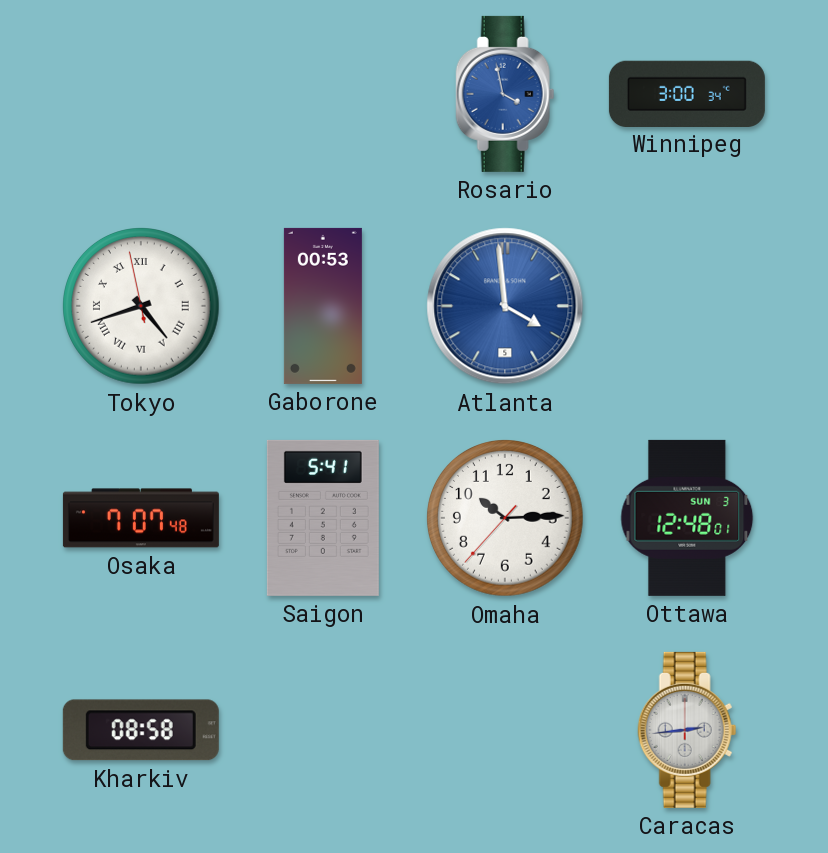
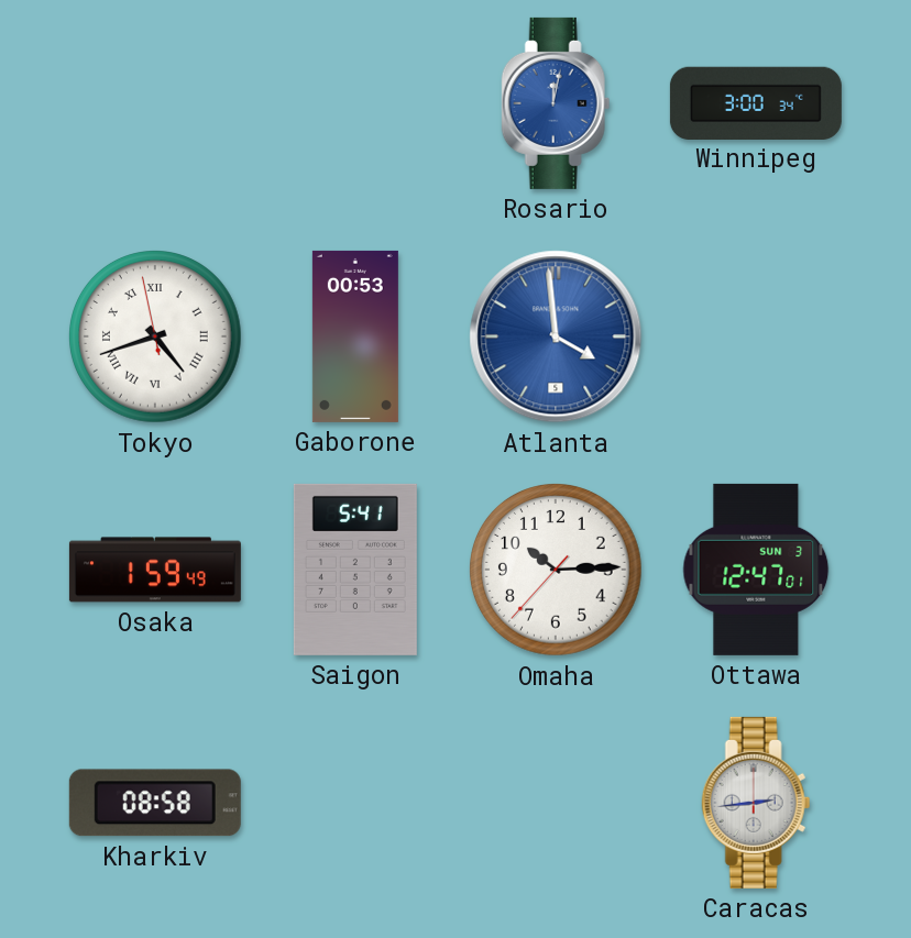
Rosario: 3:58 -> 12:02 (556, 103)
Osaka: 7:07 -> 1:59 (155, 570)
Ottawa: 12:48 -> 12:47 (756, 570)
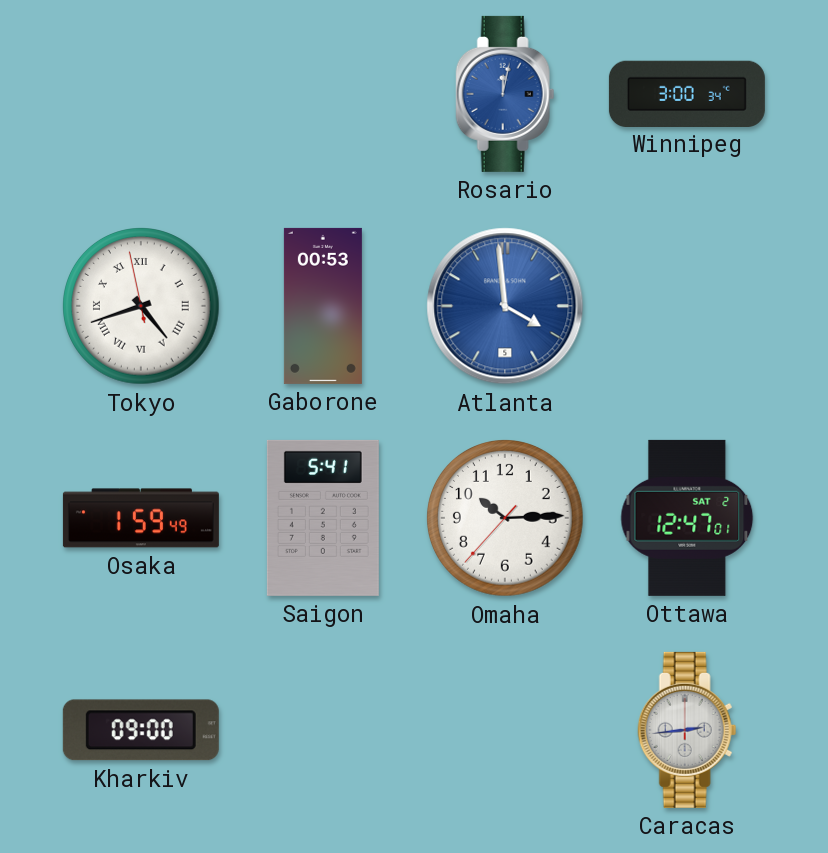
Ottawa date: SUN 3 -> SAT 2 (687, 518)
Kharkiv: 08:58 -> 09:00 (141, 730)
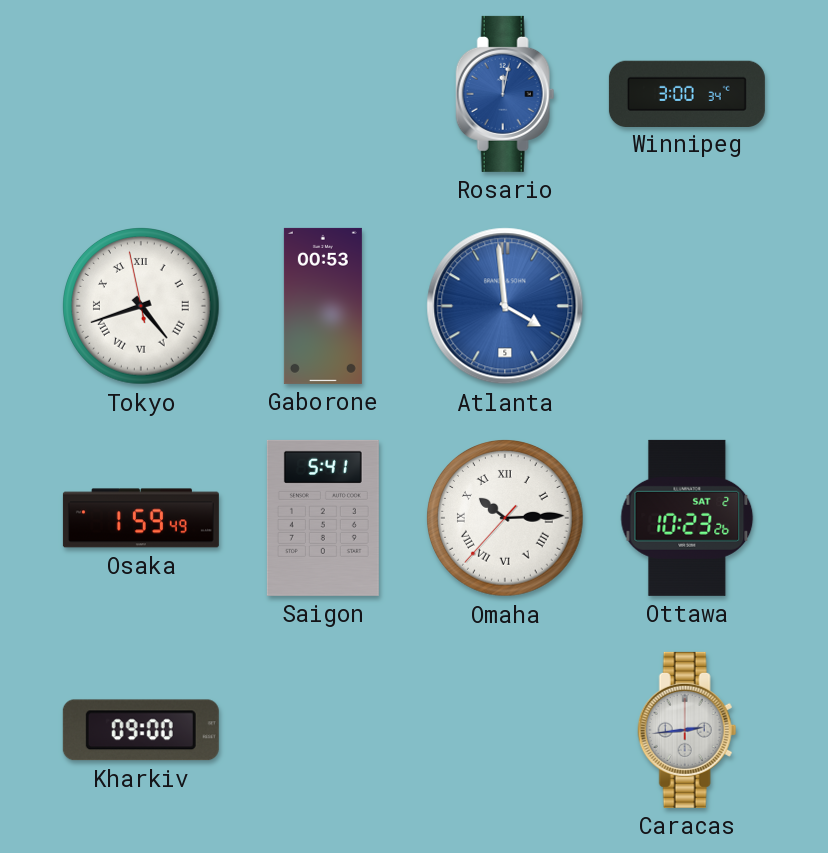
Omaha numerals: Arabic -> Roman (506, 519)
Ottawa: 12:47 -> 10:23 (687, 518)
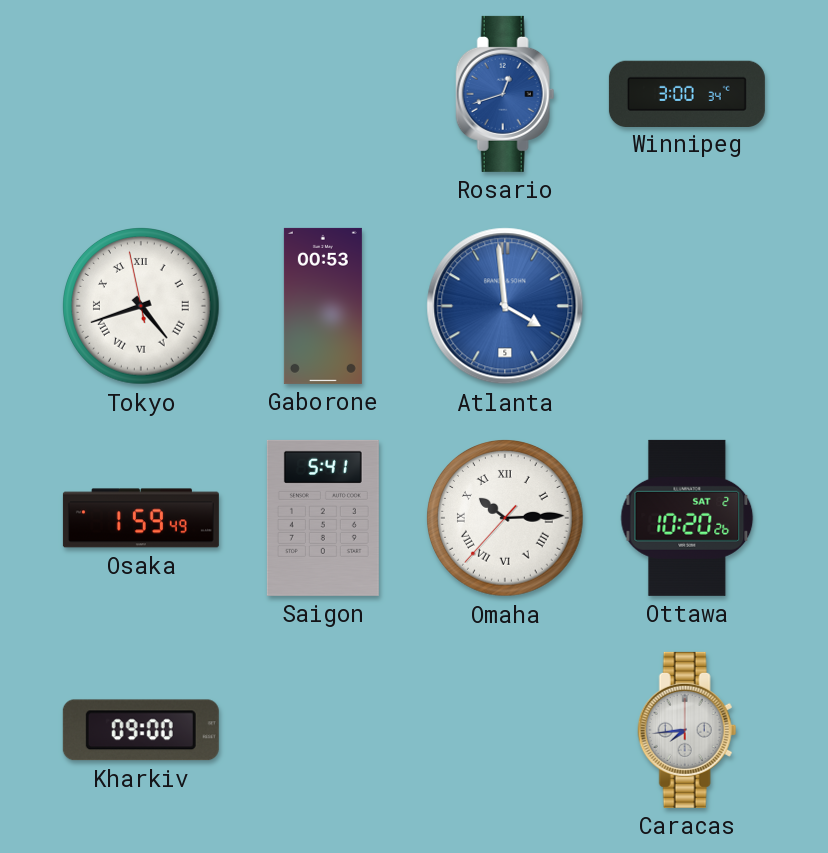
Rosario: 12:02 -> 12:42 (505, 94)
Ottawa: 10:23 -> 10:20 (687, 518)
Caracas: 2:44 -> 7:44 (687, 730)
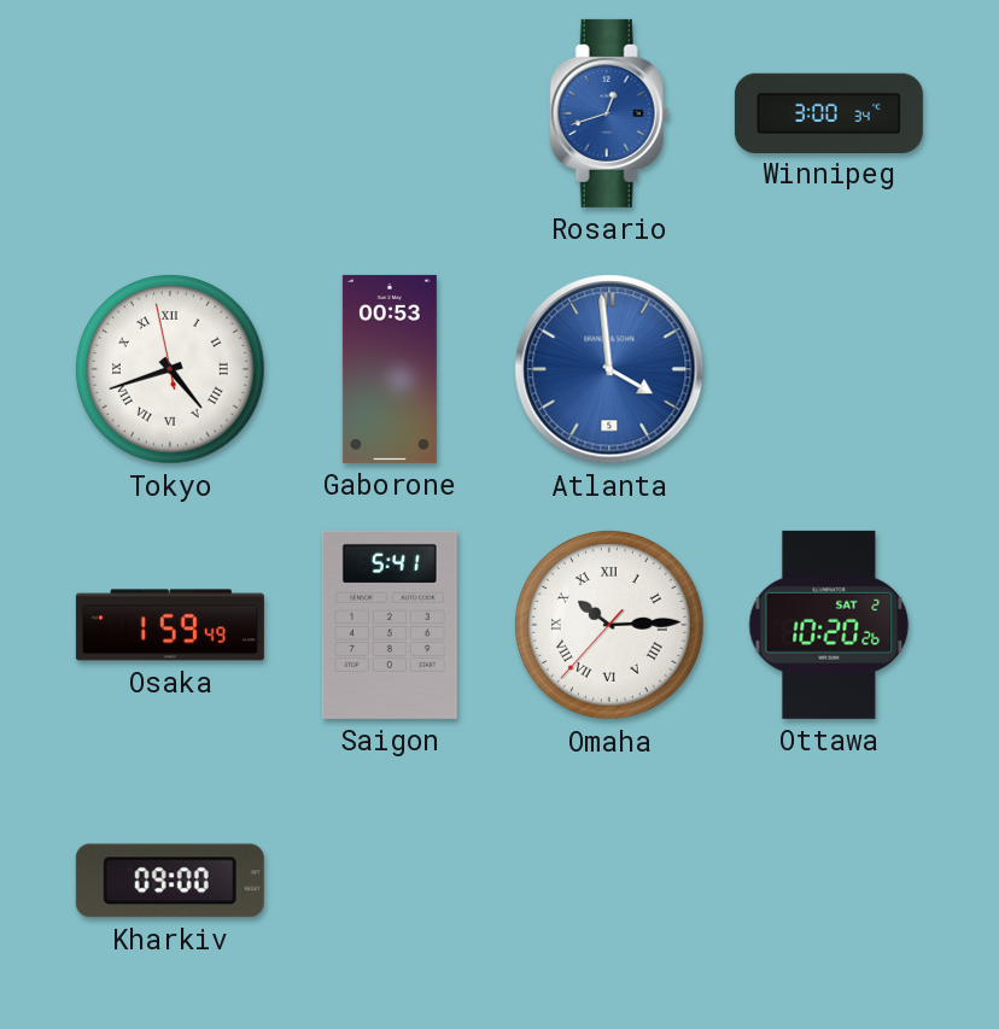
Caracas: 7:44 -> none (687, 730)
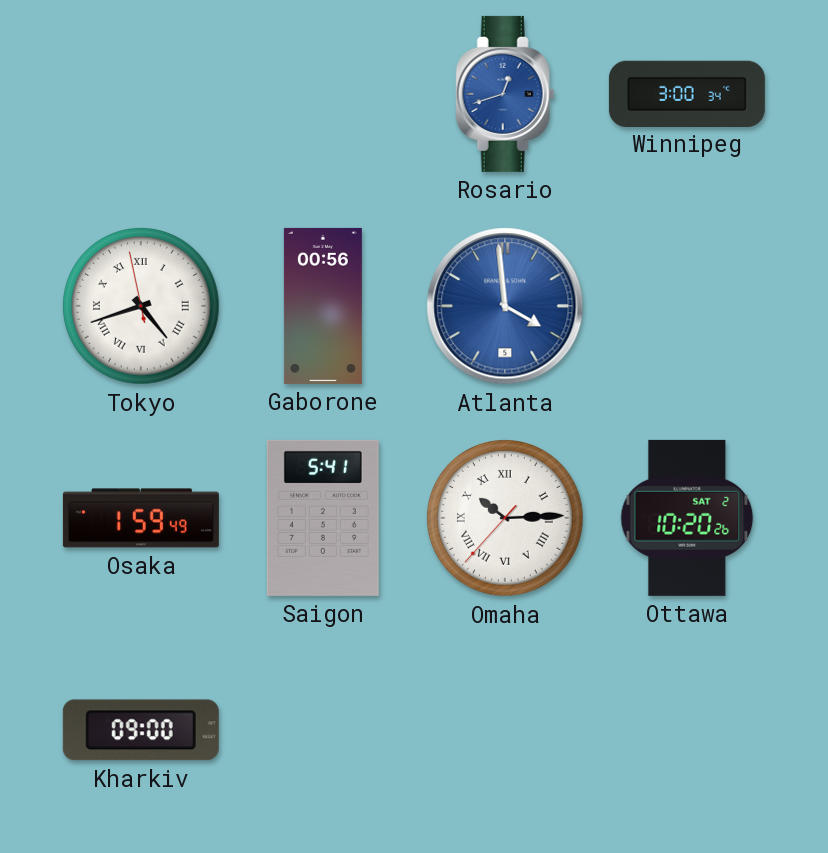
Gaborone: 00:53 -> 00:56 (323, 306)
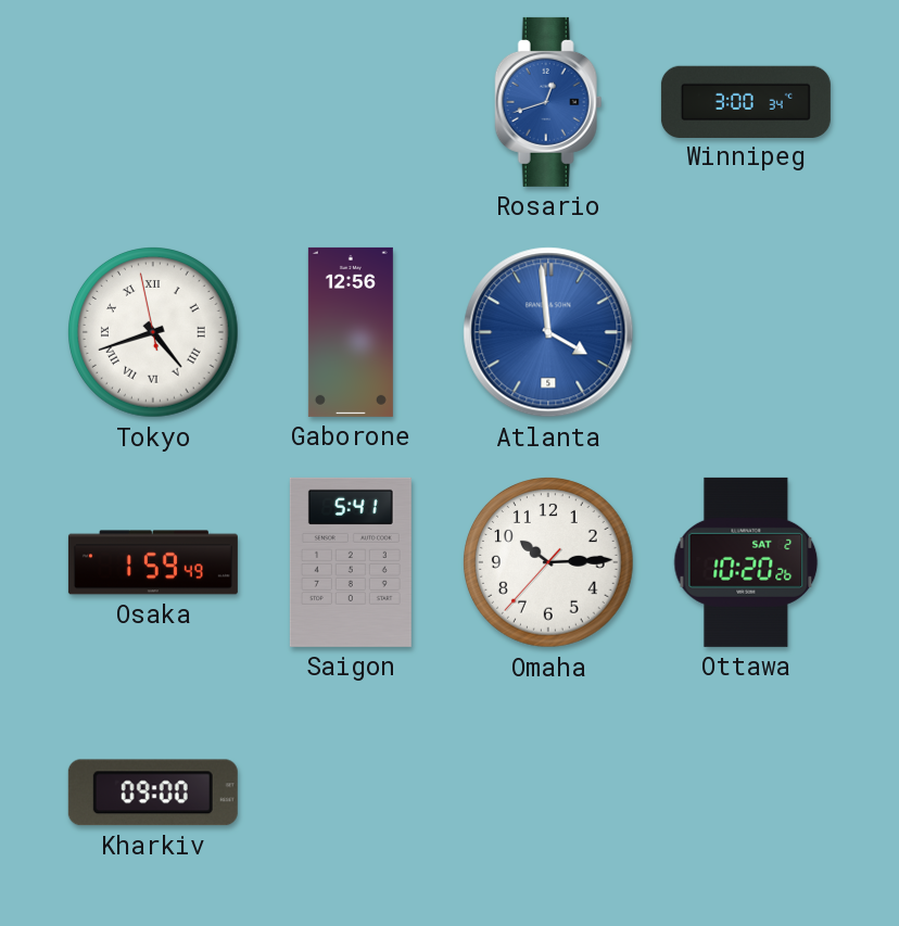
Gaborone: 00:56 -> 12:56 (351, 332)
Omaha numerals: Roman -> Arabic (549, 563)
